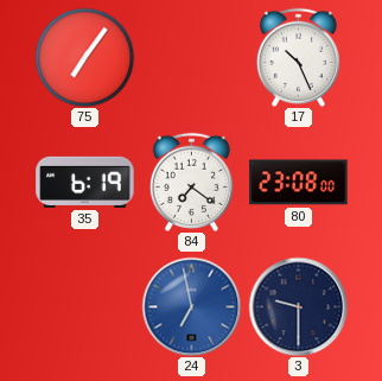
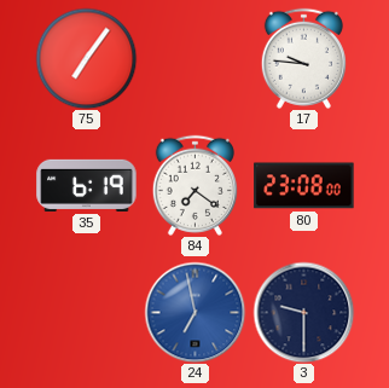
17: 10:26 -> 9:46 (303, 58)
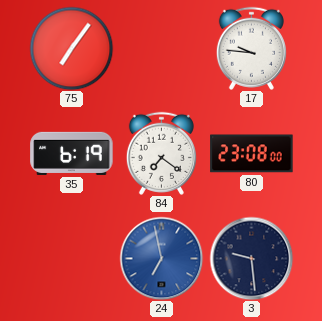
3: 9:30 -> 9:29 (251, 258)
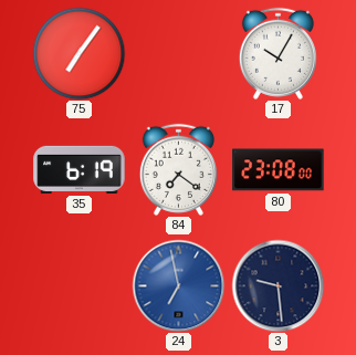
17: 9:46 -> 10:05 (278, 53)
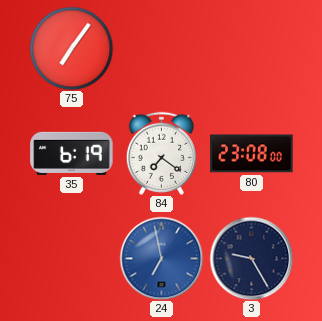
17: 10:05 -> none (278, 53)
3: 9:29 -> 9:25 (251, 258)
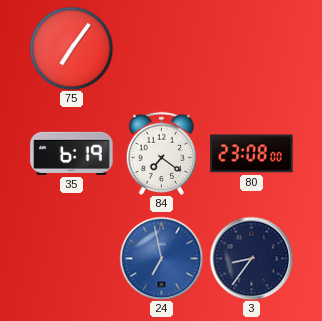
3: 9:25 -> 8:36 (251, 258)
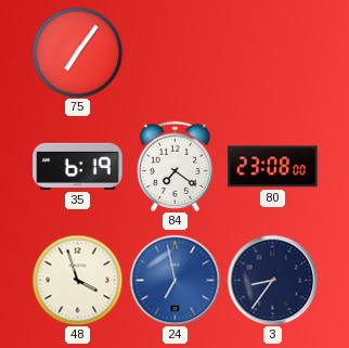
48: none -> 3:57 (77, 280)
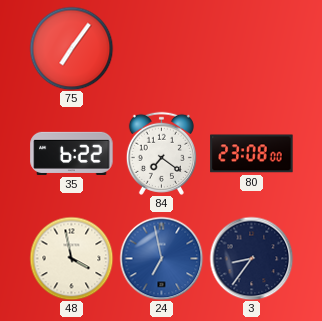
35: 6:19 -> 6:22 (72, 153)
48: 3:57 -> 3:58 (71, 258)
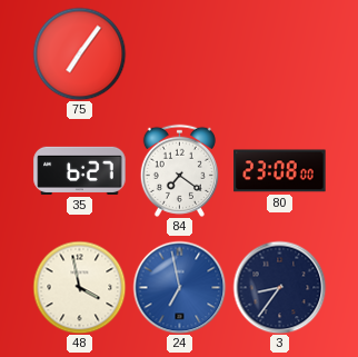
35: 6:22 -> 6:27 (80, 170)
